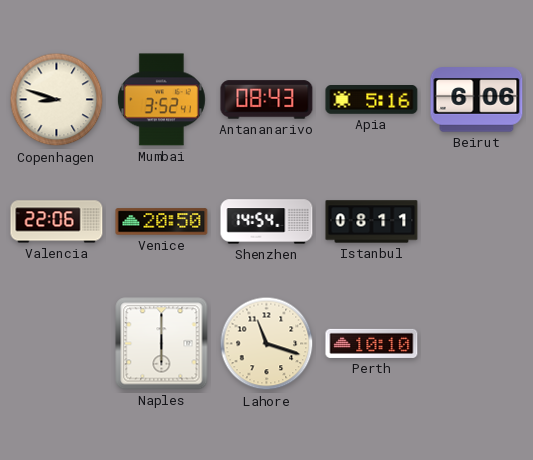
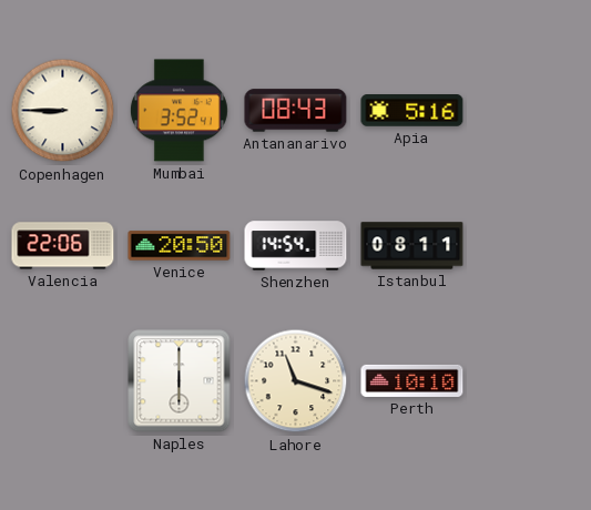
Copenhagen: 8:48 -> 8:45 (63, 111)
Beirut: 6:06 -> none (477, 100)
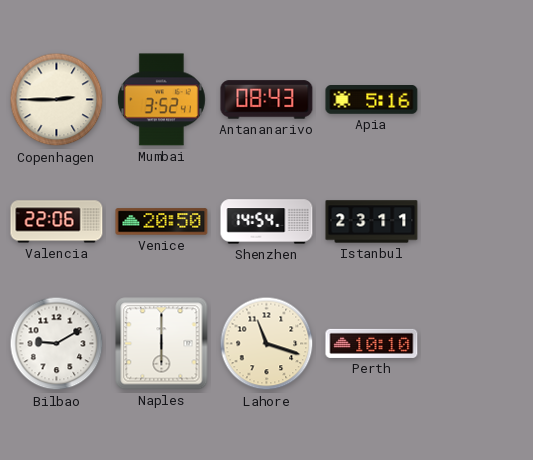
Copenhagen: 8:45 -> 2:45 (57, 100)
Istanbul: 08:11 -> 23:11 (372, 222)
Bilbao: none -> 9:10 (57, 344)
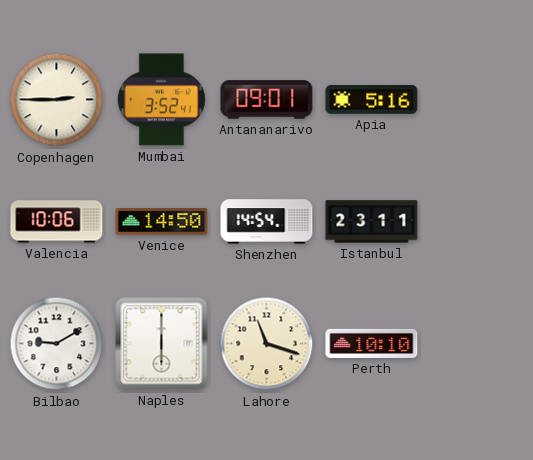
Antananarivo: 08:43 -> 09:01 (267, 100)
Valencia: 22:06 -> 10:06 (57, 222)
Venice: 20:50 -> 14:50 (162, 222)
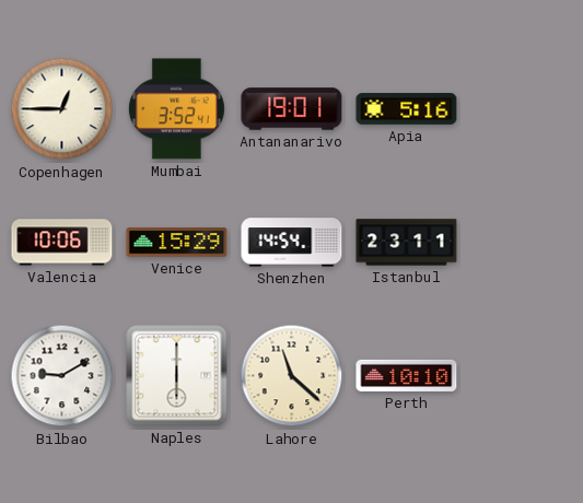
Copenhagen: 2:45 -> 12:45 (62, 109)
Antananarivo: 09:01 -> 19:01 (292, 109)
Venice: 14:50 -> 15:29 (177, 243)
Lahore: 11:18 -> 11:22 (292, 376)
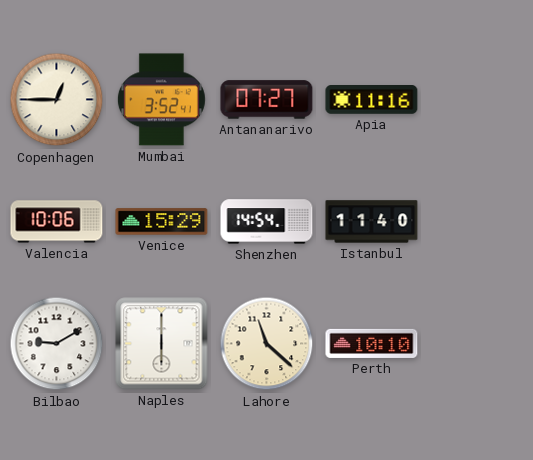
Antananarivo: 19:01 -> 07:27 (267, 100)
Apia: 5:16 -> 11:16 (372, 100)
Istanbul: 23:11 -> 11:40 (372, 222)
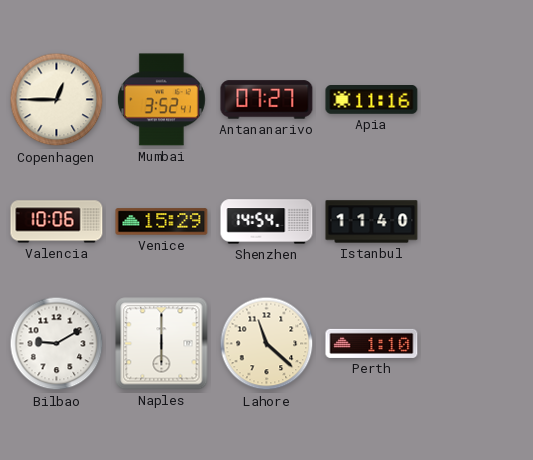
Perth: 10:10 -> 1:10 (372, 343)
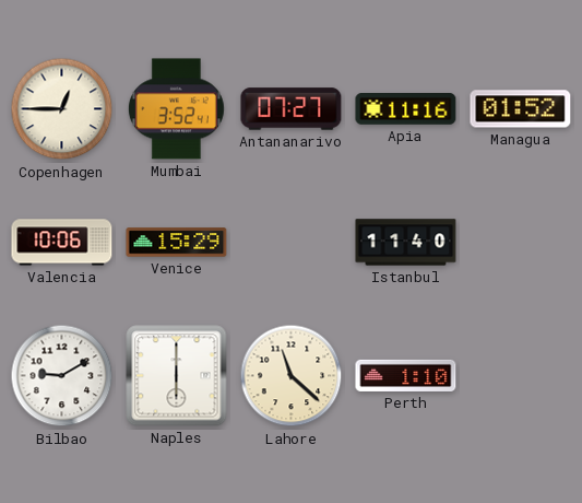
Managua: none -> 01:52 (521, 109)
Shenzhen: 14:54 -> none (267, 222)
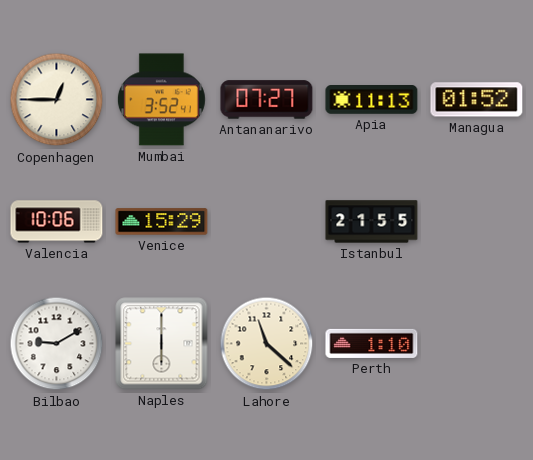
Apia: 11:16 -> 11:13 (372, 100)
Istanbul: 11:40 -> 21:55 (372, 222)
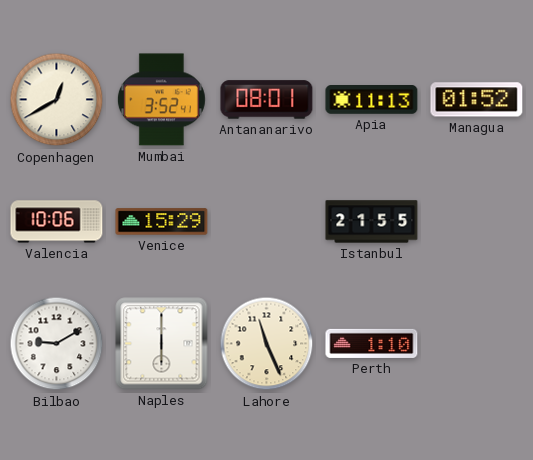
Copenhagen: 12:45 -> 12:40 (57, 100)
Antananarivo: 07:27 -> 08:01 (267, 100)
Lahore: 11:22 -> 11:26 (267, 344)
